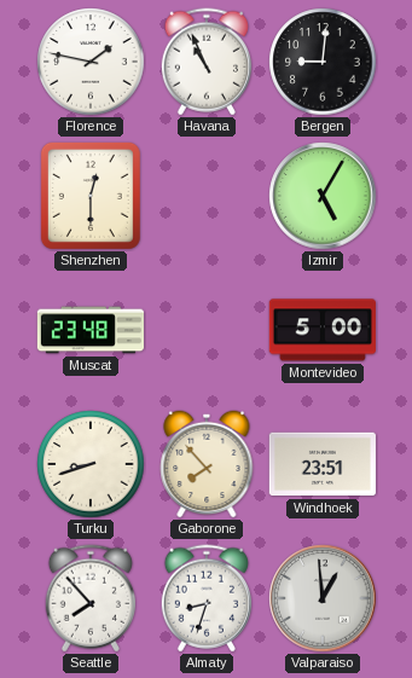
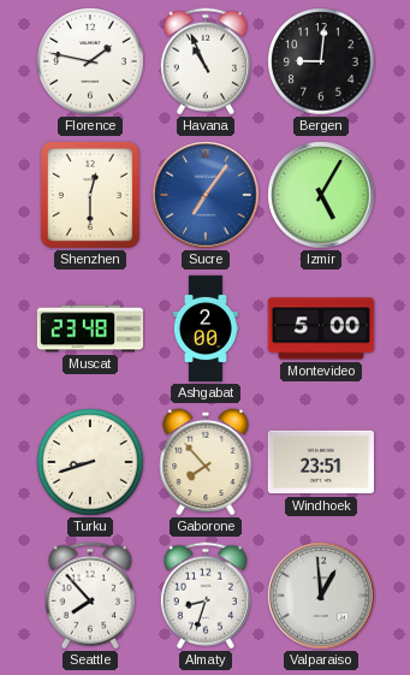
Sucre: none -> 7:06 (206, 195)
Ashgabat: none -> 2:00 (207, 328)
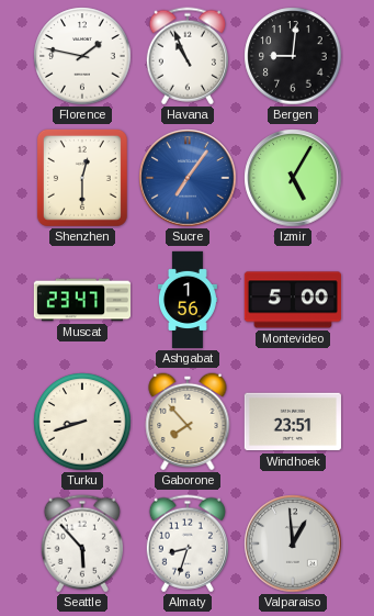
Muscat: 23:48 -> 23:47 (81, 300)
Ashgabat: 2:00 -> 1:56 (189, 300)
Seattle: 7:53 -> 5:53 (82, 544)
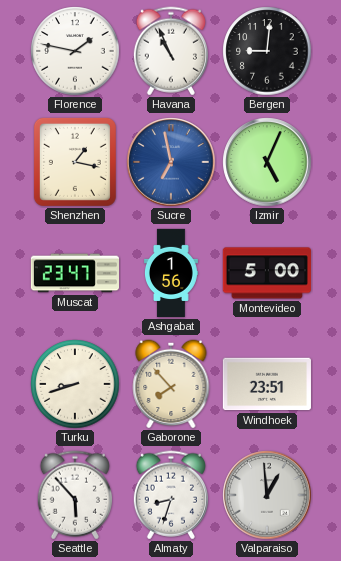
Shenzhen: 12:30 -> 1:17 (75, 162)
Sucre: 7:06 -> 6:58 (171, 162)
Izmir: 5:05 -> 5:04 (267, 162)
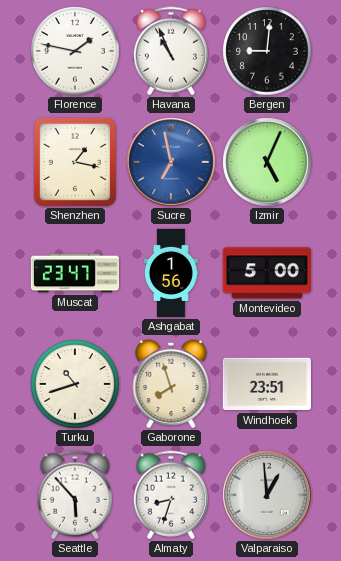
Turku: 8:42 -> 10:42 (75, 384)
Gaborone: 7:53 -> 7:57 (171, 384)
